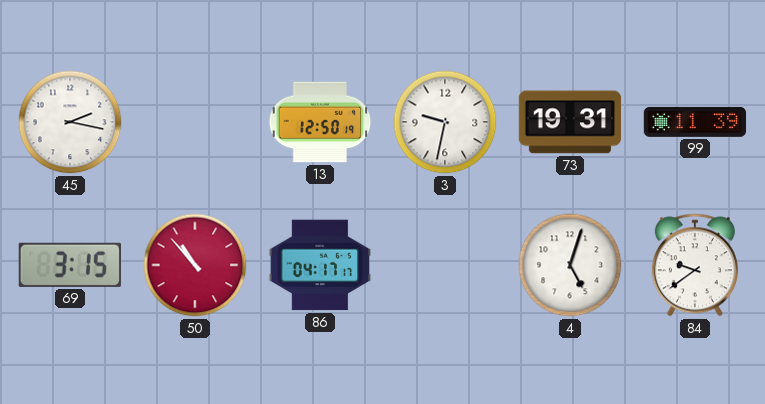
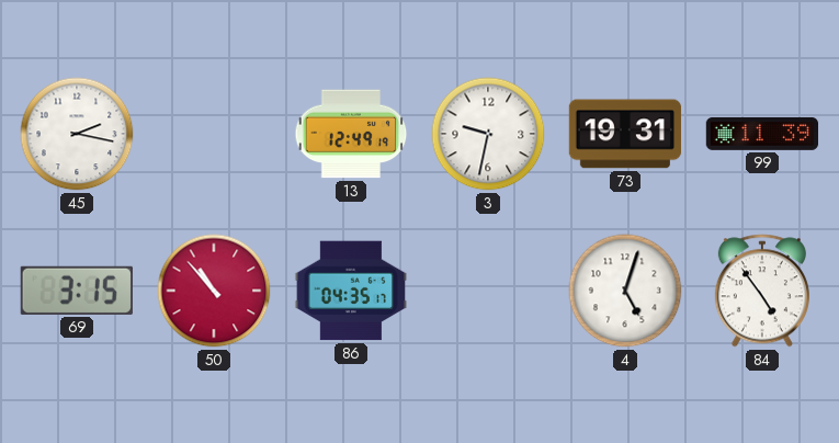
13: 12:50 -> 12:49 (351, 134)
86: 04:17 -> 04:35 (350, 291)
84: 9:39 -> 4:54 (762, 291)
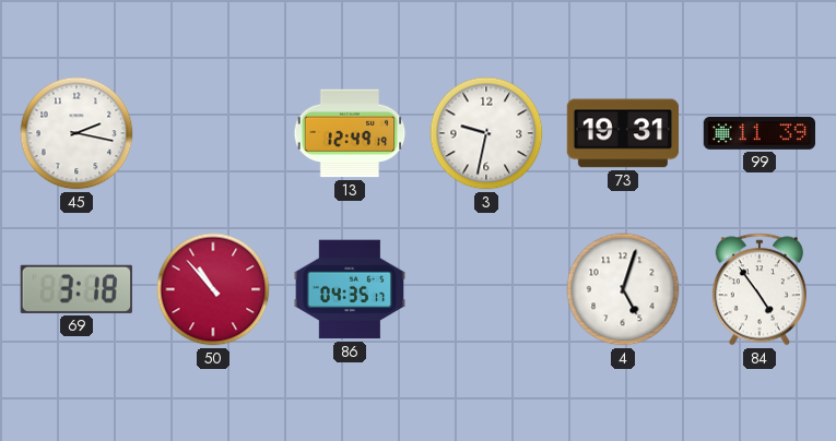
69: 3:15 -> 3:18 (76, 289)
